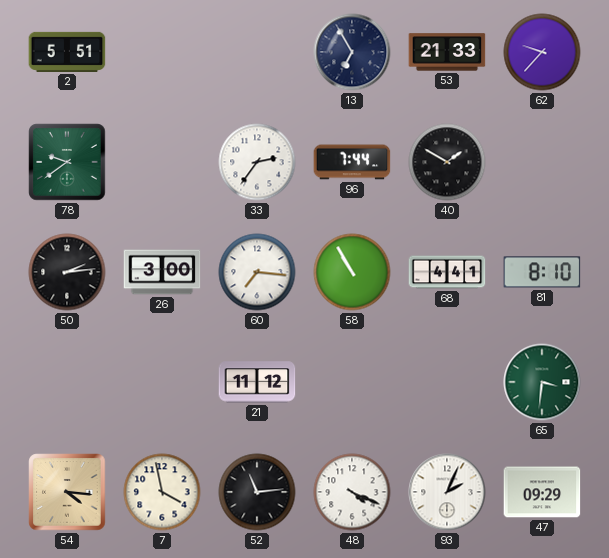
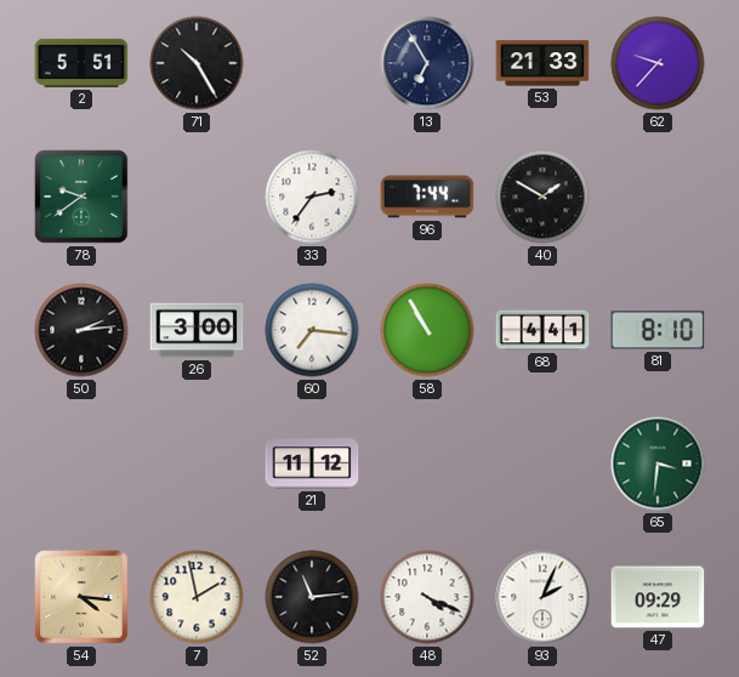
71: none -> 10:25 (197, 63)
7: 3:58 -> 1:58 (197, 597)
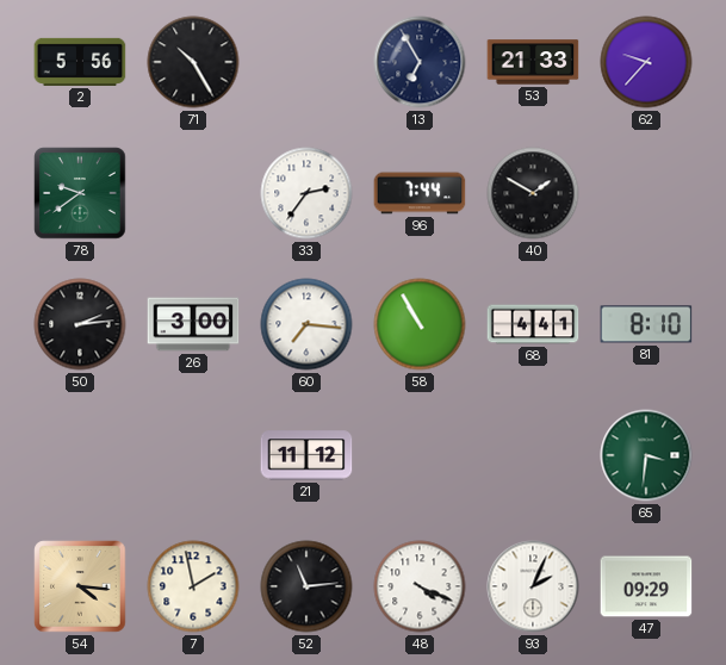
2: 5:51 -> 5:56 (80, 62)
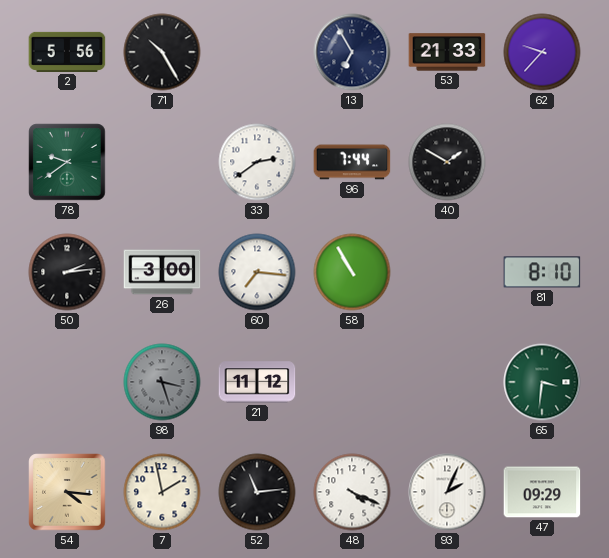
33: 2:36 -> 2:39 (257, 162)
68: 4:41 -> none (533, 324)
98: none -> 3:27 (162, 382)
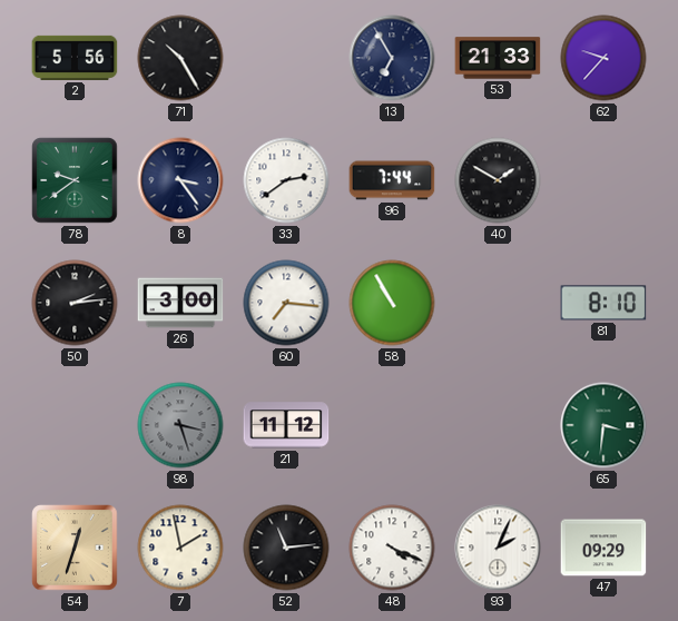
8: none -> 3:24 (180, 180)
54: 4:16 -> 12:33 (75, 548)
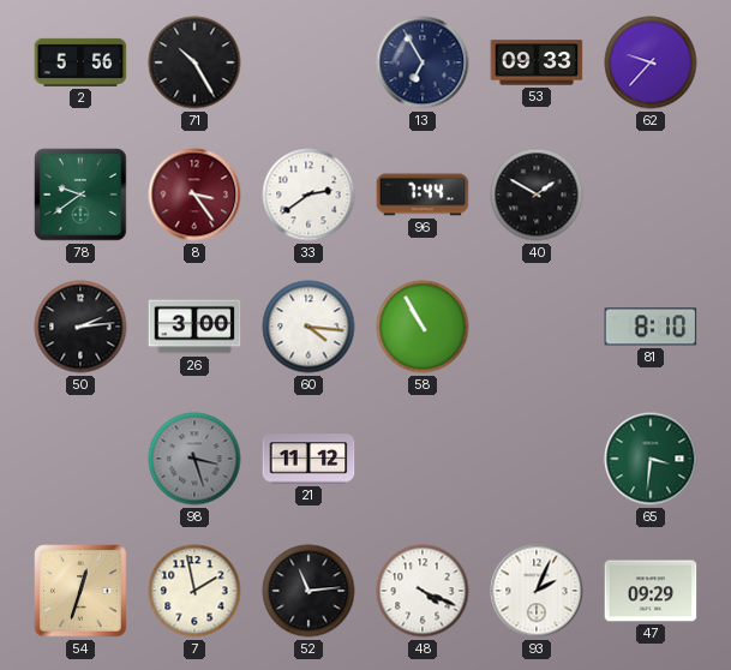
53: 21:33 -> 09:33 (537, 62)
8 dial: navy -> burgundy (194, 195)
60: 7:16 -> 4:16 (308, 327)
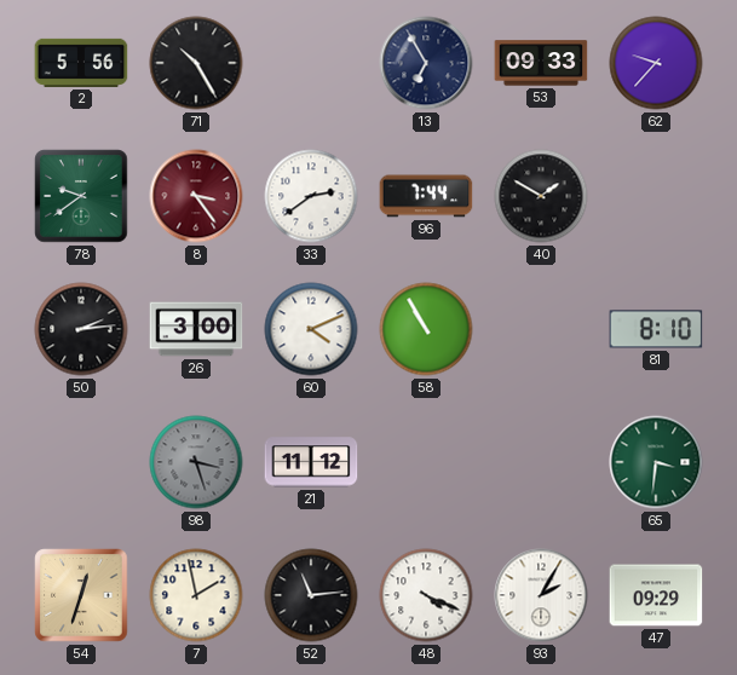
60: 4:16 -> 4:11 (311, 329)
93: 2:04 -> 2:05 (541, 595)
